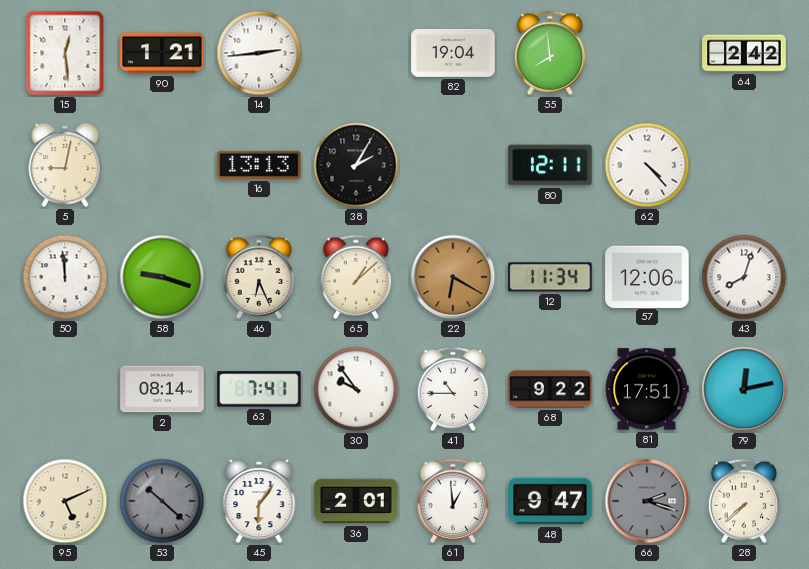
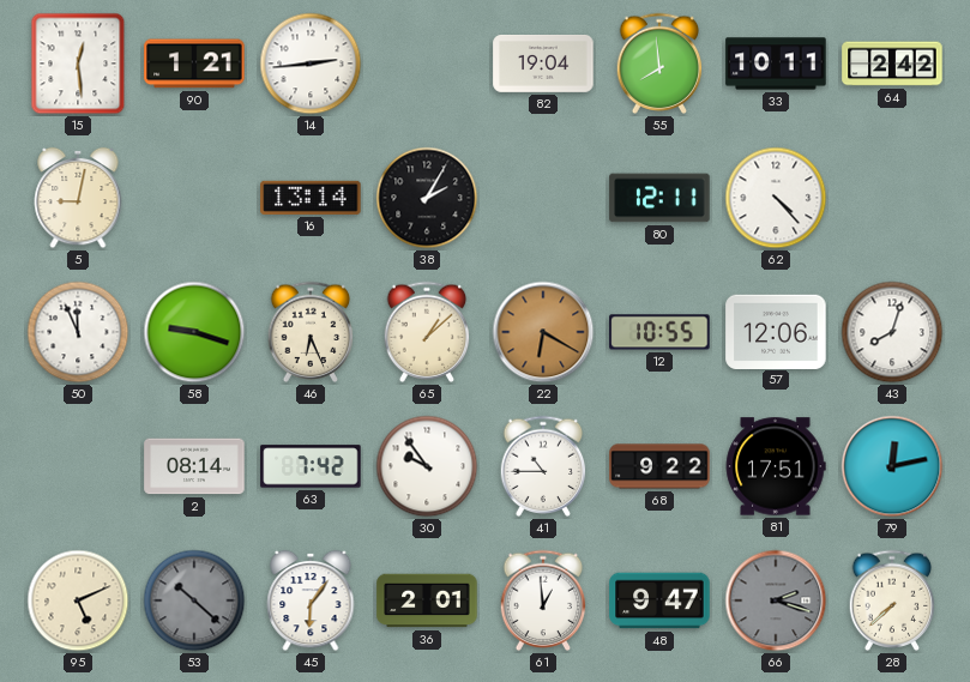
33: none -> 10:11 (776, 64)
16: 13:13 -> 13:14 (311, 198)
50: 11:59 -> 11:56 (78, 332)
12: 11:34 -> 10:55 (659, 332)
63: 7:41 -> 7:42 (311, 466)
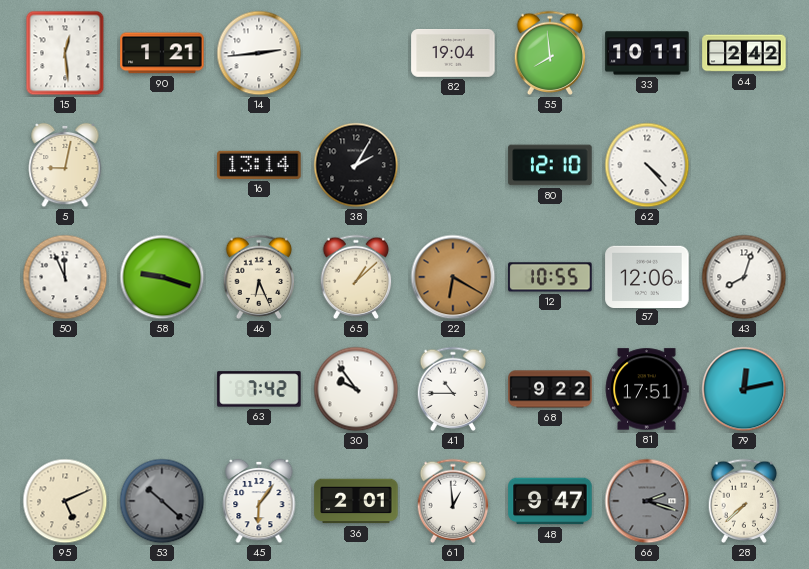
80: 12:11 -> 12:10 (550, 165)
2: 08:14 -> none (194, 466)
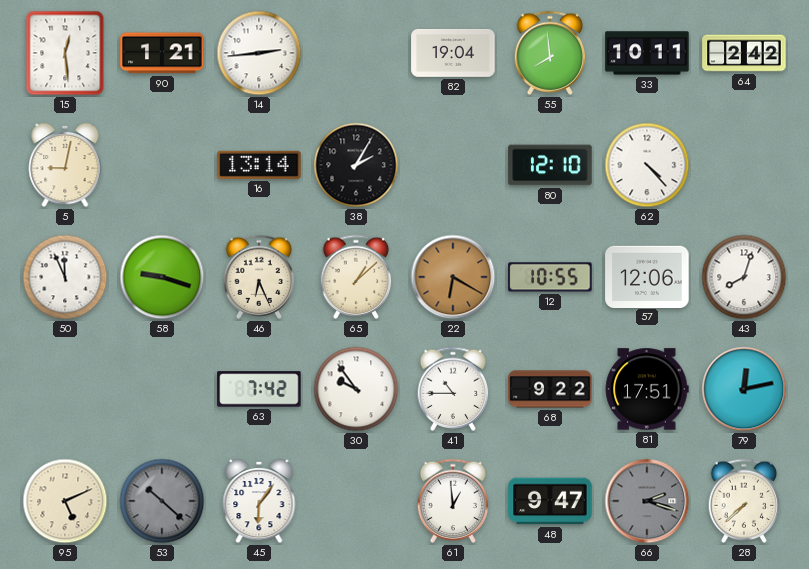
36: 2:01 -> none (356, 501)
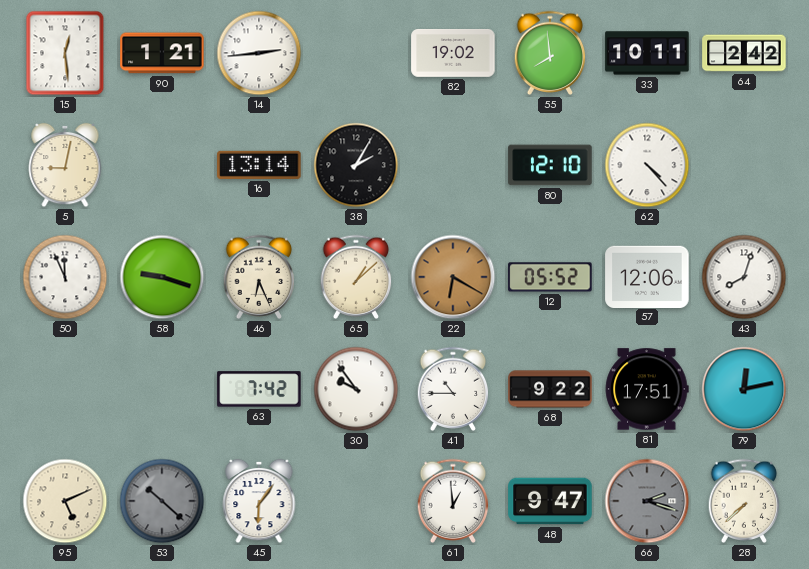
82: 19:04 -> 19:02 (453, 54)
12: 10:55 -> 05:52 (550, 277)
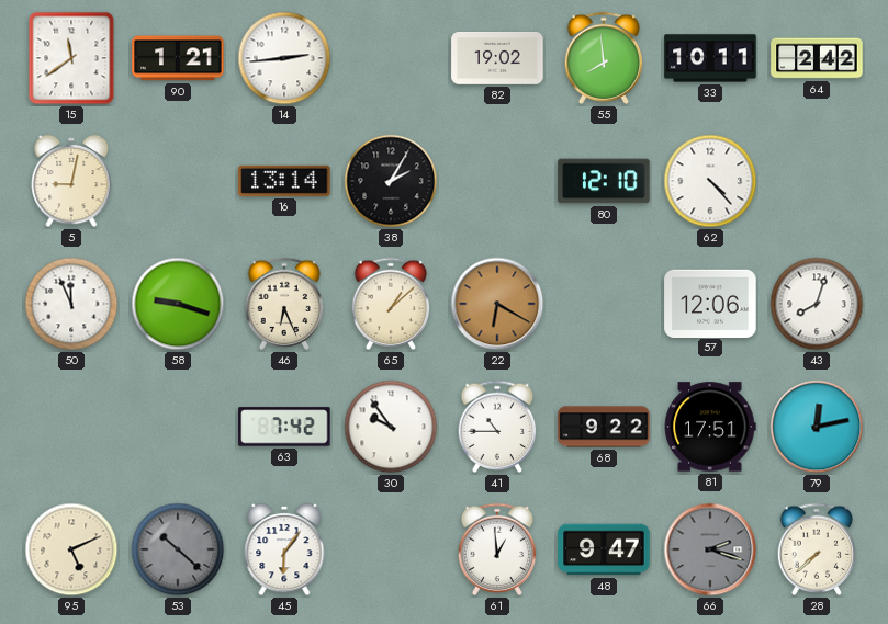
15: 12:29 -> 11:39 (71, 58)
12: 05:52 -> none (550, 277)
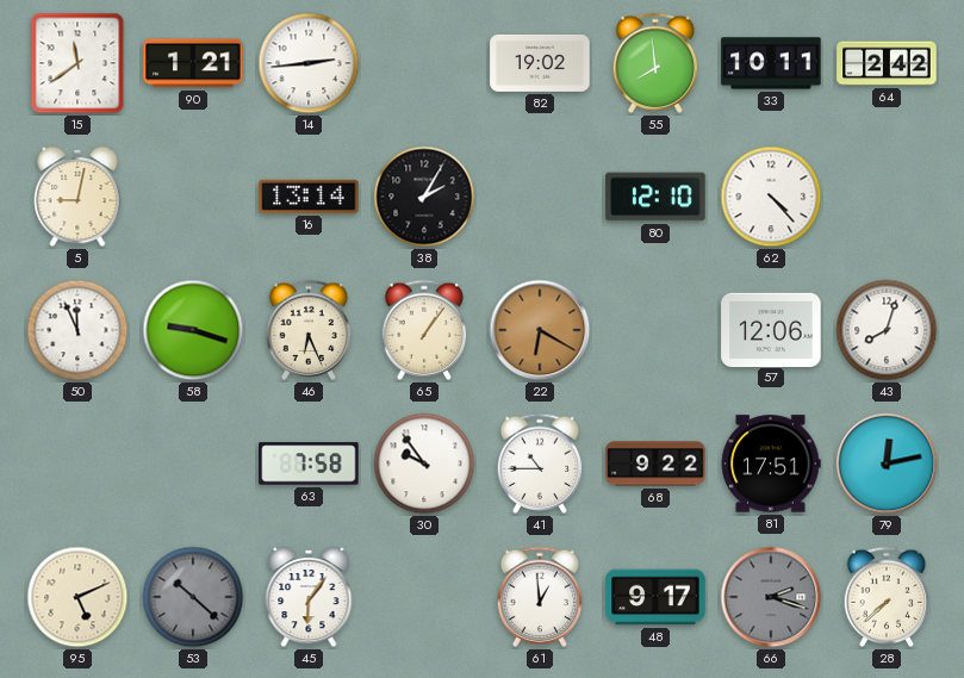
65: 1:08 -> 1:06 (424, 330)
63: 7:42 -> 7:58 (309, 464)
48: 9:47 -> 9:17 (655, 597)
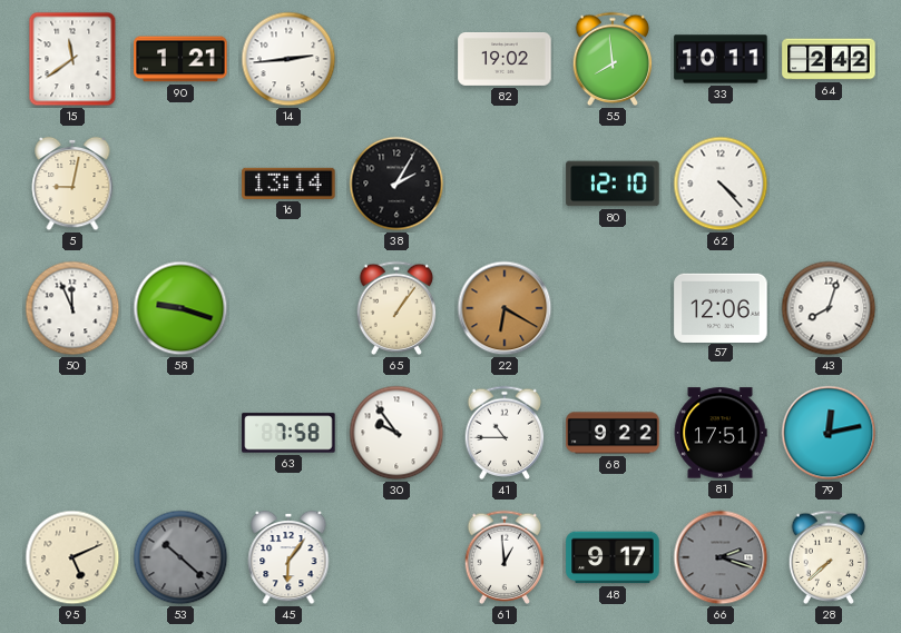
46: 6:26 -> none (309, 330)
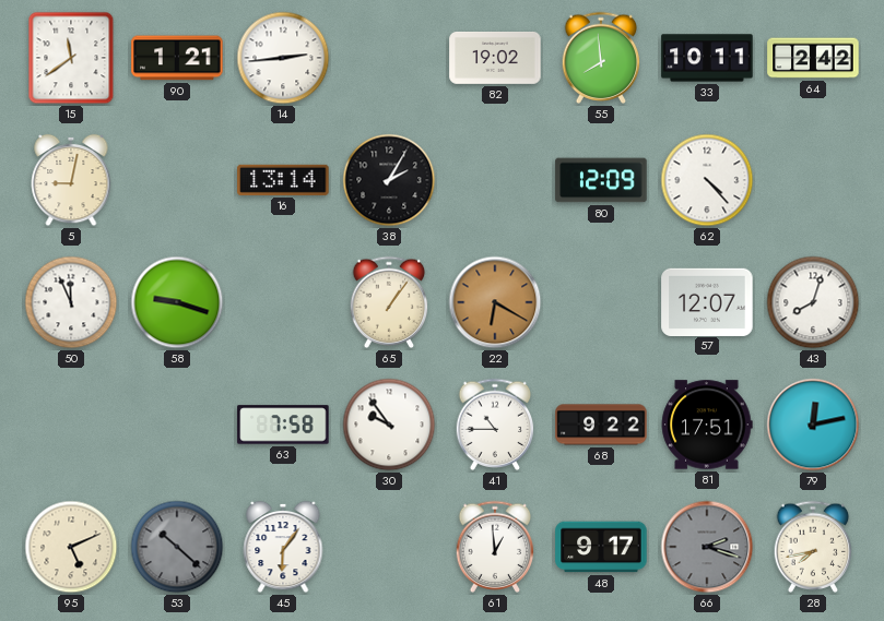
80: 12:10 -> 12:09 (601, 180)
57: 12:06 -> 12:07 (707, 301)
28: 7:38 -> 7:43 (813, 547)
